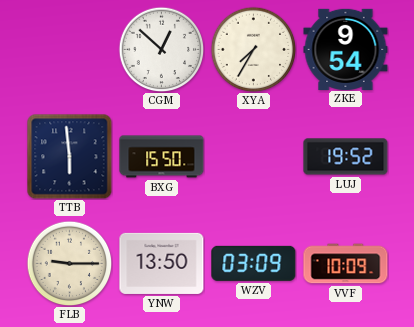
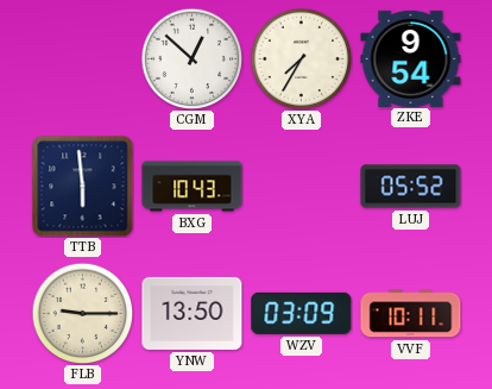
BXG: 15:50 -> 10:43 (193, 187)
LUJ: 19:52 -> 05:52 (411, 187)
VVF: 10:09 -> 10:11 (411, 314)
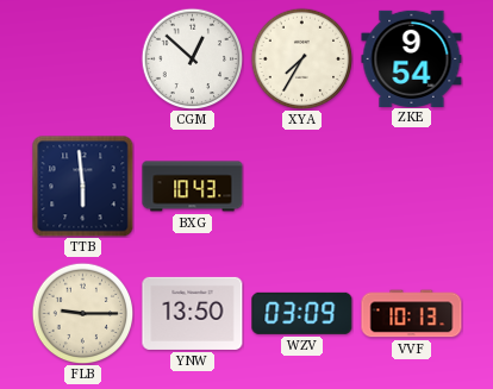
LUJ: 05:52 -> none (411, 187)
VVF: 10:11 -> 10:13 (412, 314)
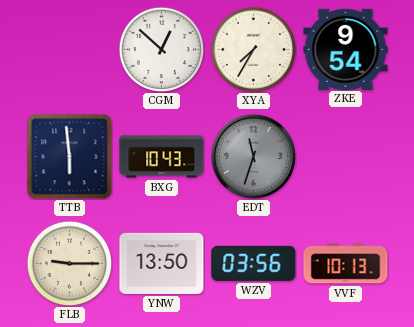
EDT: none -> 11:33 (253, 156)
WZV: 03:09 -> 03:56 (254, 263)
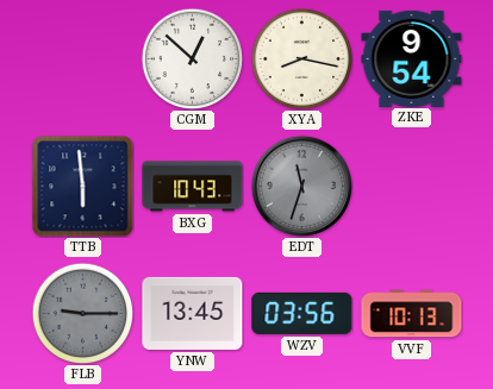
XYA: 7:35 -> 8:17 (301, 58)
FLB dial: cream -> grey (82, 313)
YNW: 13:50 -> 13:45 (193, 313)
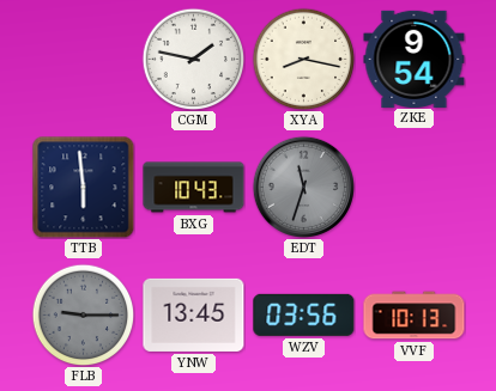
CGM: 12:52 -> 1:47 (193, 59)
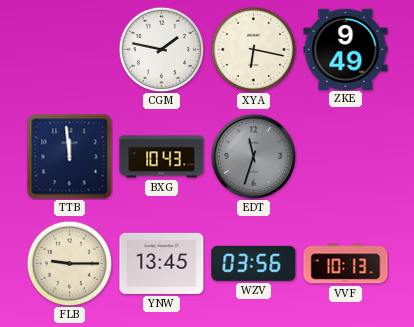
XYA: 8:17 -> 6:17 (253, 49)
ZKE: 9:54 -> 9:49 (346, 49)
TTB: 5:59 -> 11:59 (70, 157)
FLB dial: grey -> cream (69, 263)
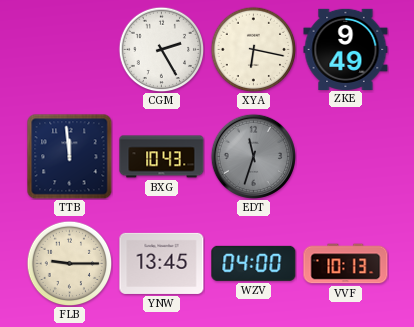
CGM: 1:47 -> 2:25 (161, 49)
WZV: 03:56 -> 04:00 (254, 263)
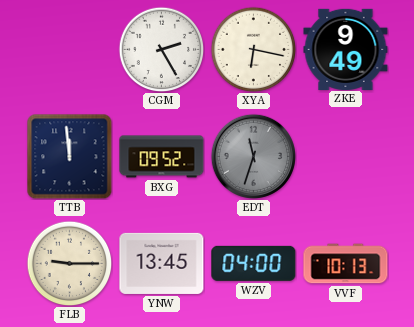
BXG: 10:43 -> 09:52 (162, 157)
